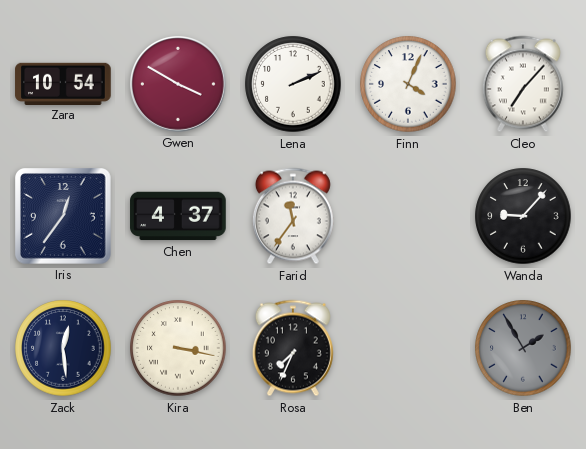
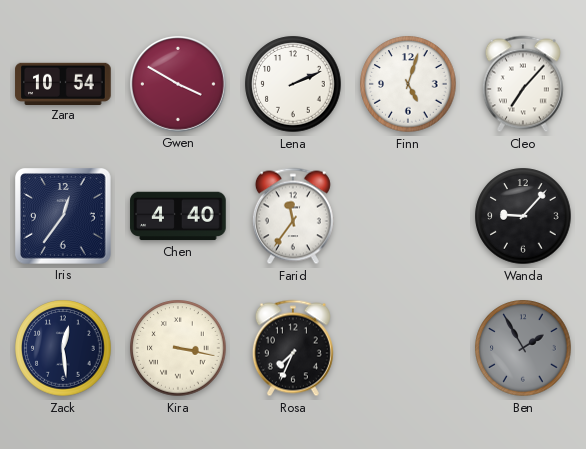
Finn: 4:04 -> 5:03 (408, 84)
Chen: 4:37 -> 4:40 (178, 216)
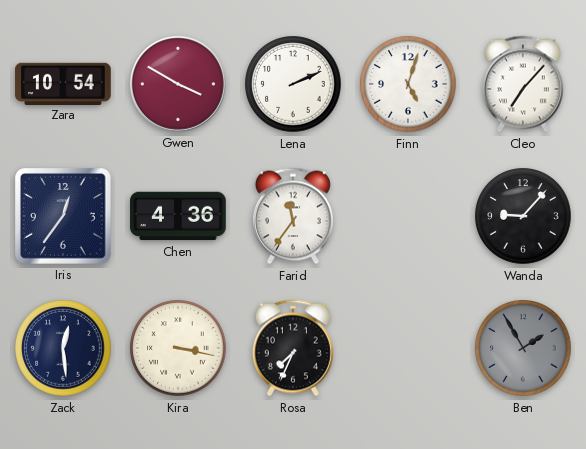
Chen: 4:40 -> 4:36 (178, 216)
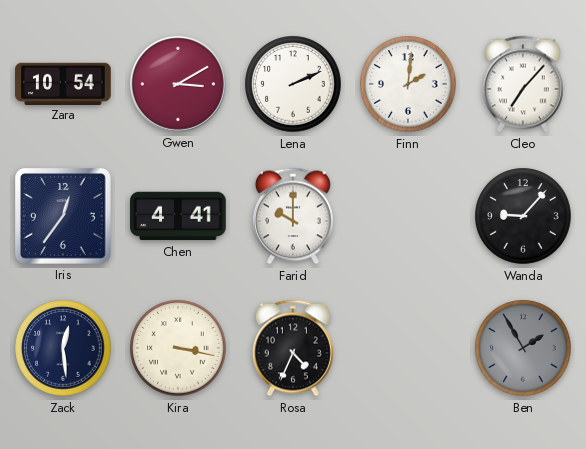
Gwen: 3:50 -> 3:10 (178, 84)
Finn: 5:03 -> 2:01 (408, 84)
Chen: 4:36 -> 4:41 (178, 216)
Farid: 11:36 -> 10:00 (293, 216)
Rosa: 7:34 -> 4:34 (293, 348)
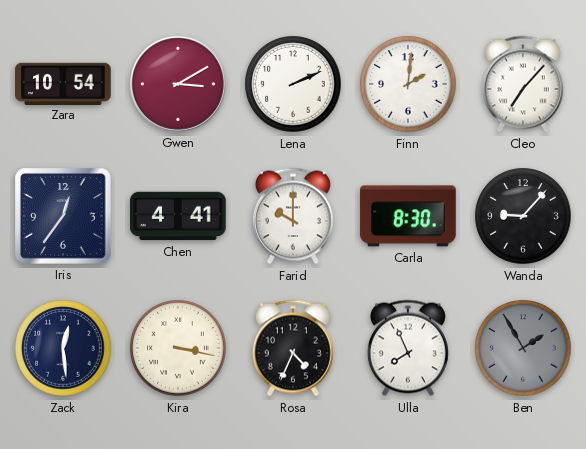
Carla: none -> 8:30 (408, 216)
Ulla: none -> 7:56 (408, 348)
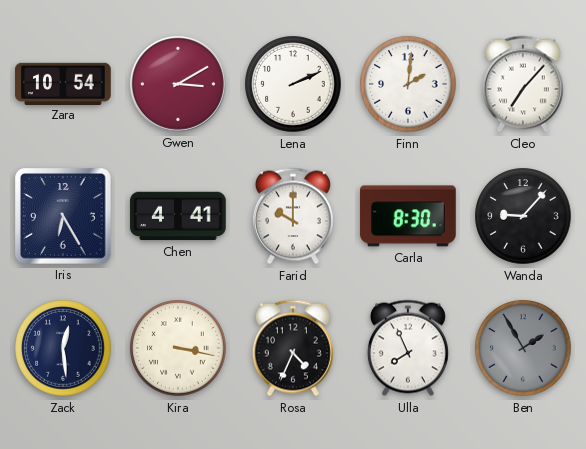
Iris: 12:36 -> 6:25 (64, 217)
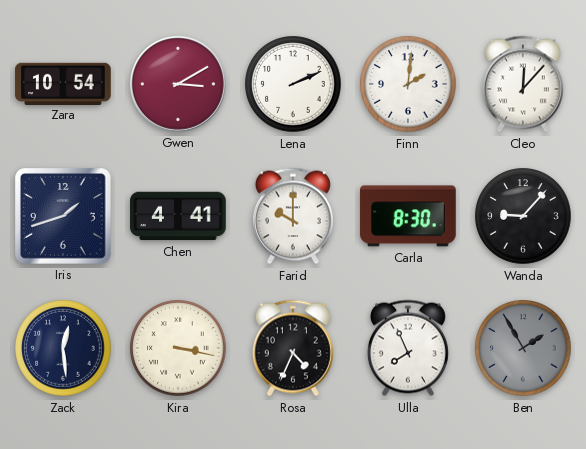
Cleo: 7:07 -> 12:07 (523, 84)
Iris: 6:25 -> 1:42 (64, 217)
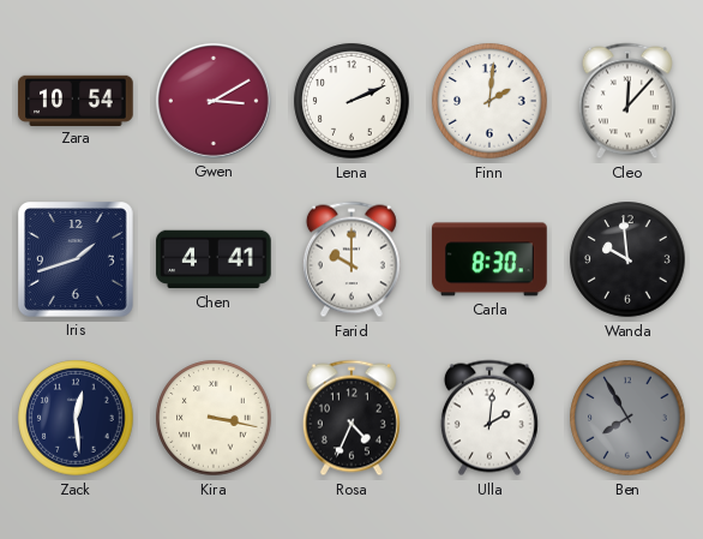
Wanda: 9:07 -> 9:59 (627, 259)
Ulla: 7:56 -> 2:01 (489, 418)
Ben: 1:55 -> 7:55 (627, 418)
